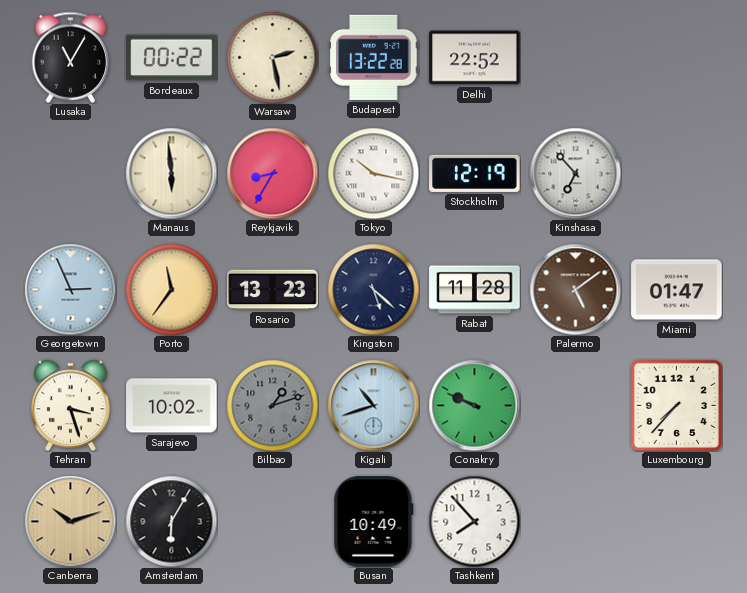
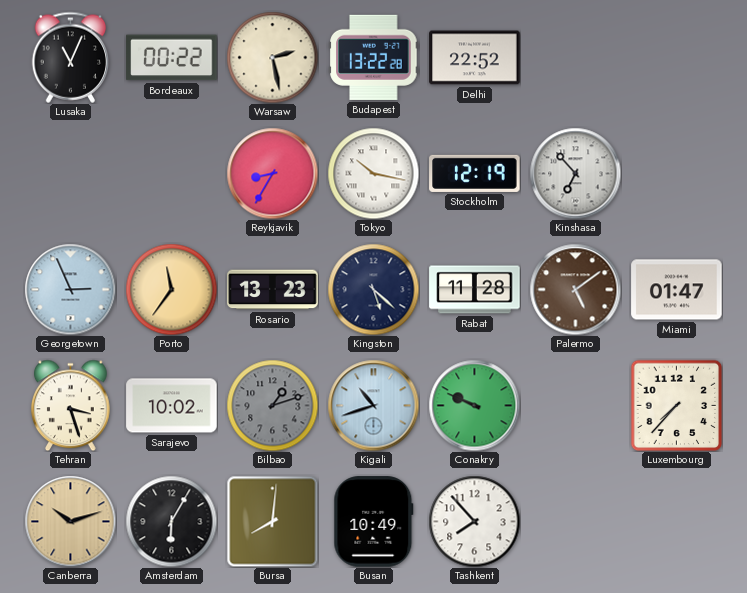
Lusaka: 11:05 -> 11:04 (71, 57)
Manaus: 5:59 -> none (171, 173)
Bursa: none -> 8:01 (272, 521)
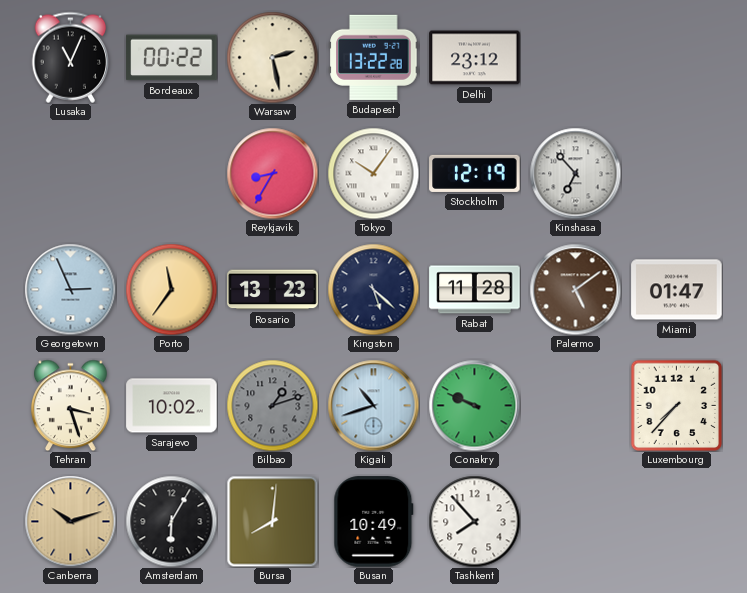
Delhi: 22:52 -> 23:12 (475, 58)
Tokyo: 10:17 -> 10:06 (373, 173)
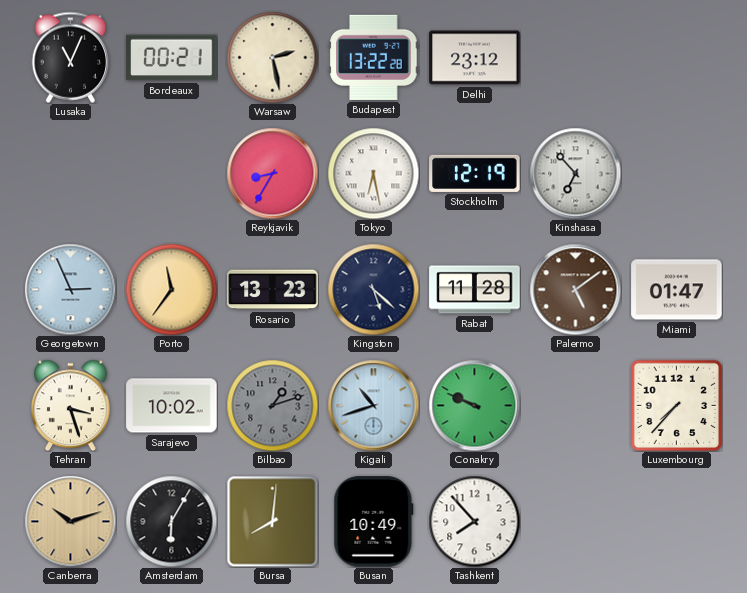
Bordeaux: 00:22 -> 00:21 (172, 58)
Tokyo: 10:06 -> 6:28 (373, 173)
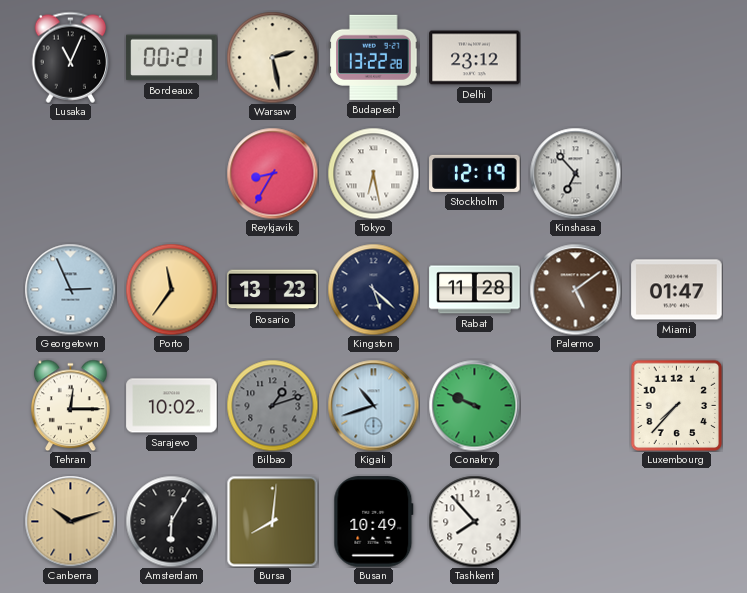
Tehran: 3:27 -> 12:15 (71, 405)
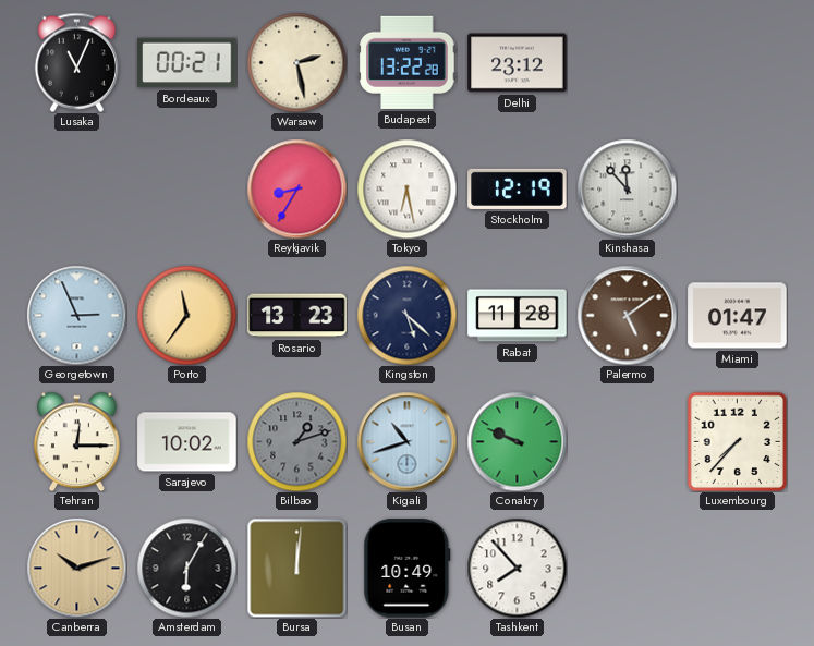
Kinshasa: 6:53 -> 11:53 (627, 188)
Bursa: 8:01 -> 12:01 (296, 568)
